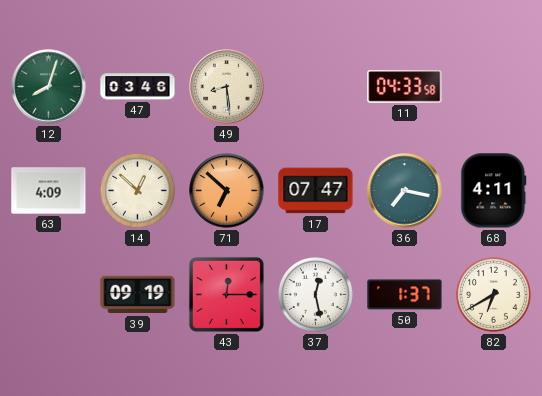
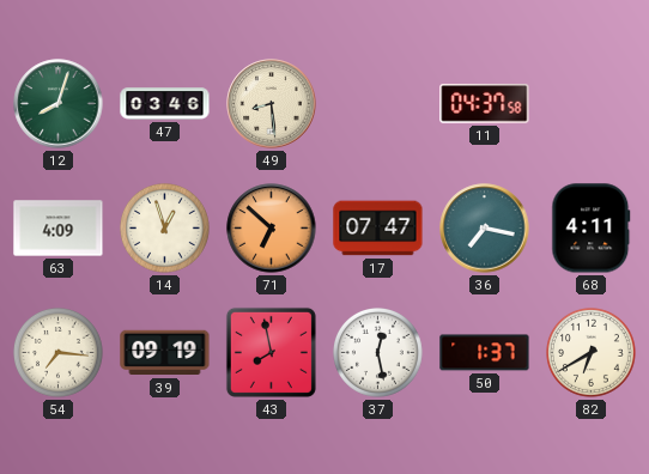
11: 04:33 -> 04:37 (485, 104)
14: 12:52 -> 12:57 (165, 229)
54: none -> 7:16 (59, 353)
43: 12:15 -> 7:58 (271, 352)
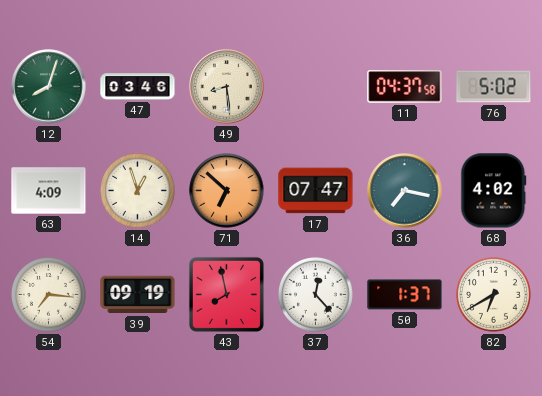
76: none -> 5:02 (494, 87)
68: 4:11 -> 4:02 (494, 191)
37: 12:28 -> 12:23 (316, 295)
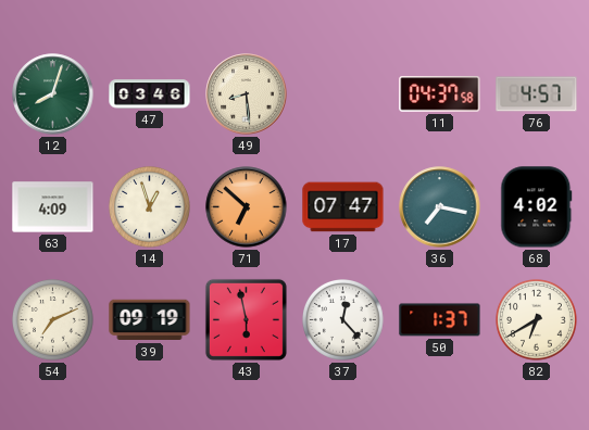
76: 5:02 -> 4:57 (537, 94)
54: 7:16 -> 7:11 (53, 320)
43: 7:58 -> 5:58 (246, 319)
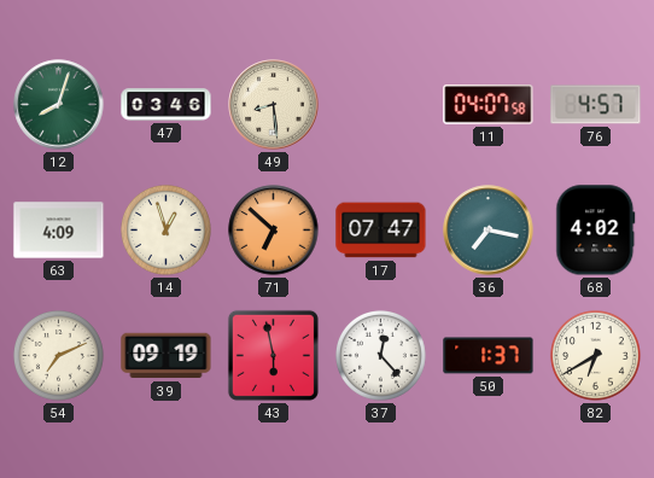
11: 04:37 -> 04:07 (489, 105)
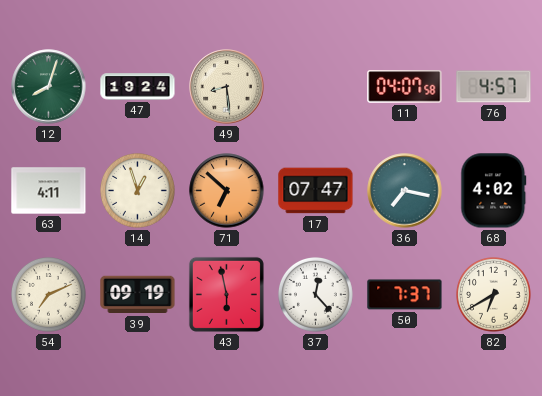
47: 03:46 -> 19:24 (138, 87)
63: 4:09 -> 4:11 (49, 191)
50: 1:37 -> 7:37 (405, 295)
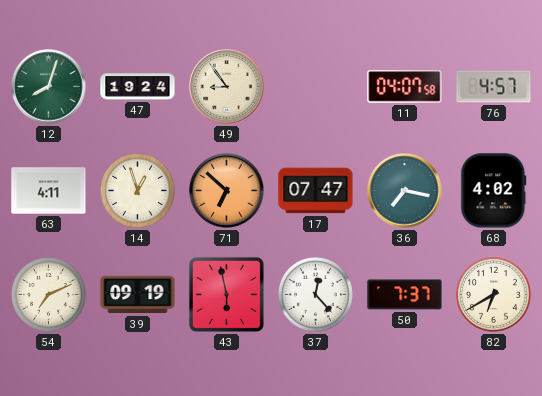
49: 8:29 -> 8:54 (227, 87)
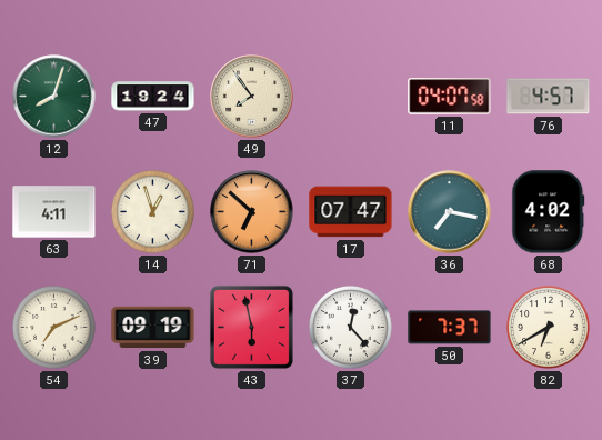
49: 8:54 -> 7:54 (252, 97)
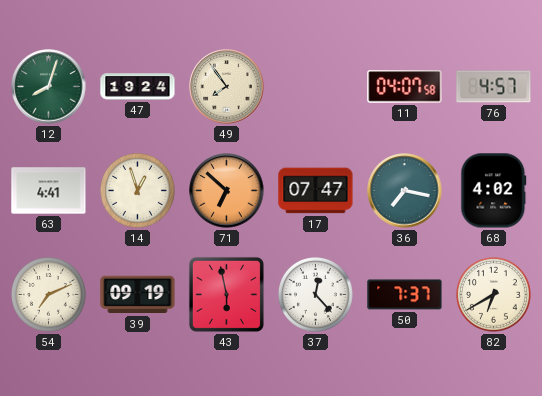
63: 4:11 -> 4:41 (49, 191)
